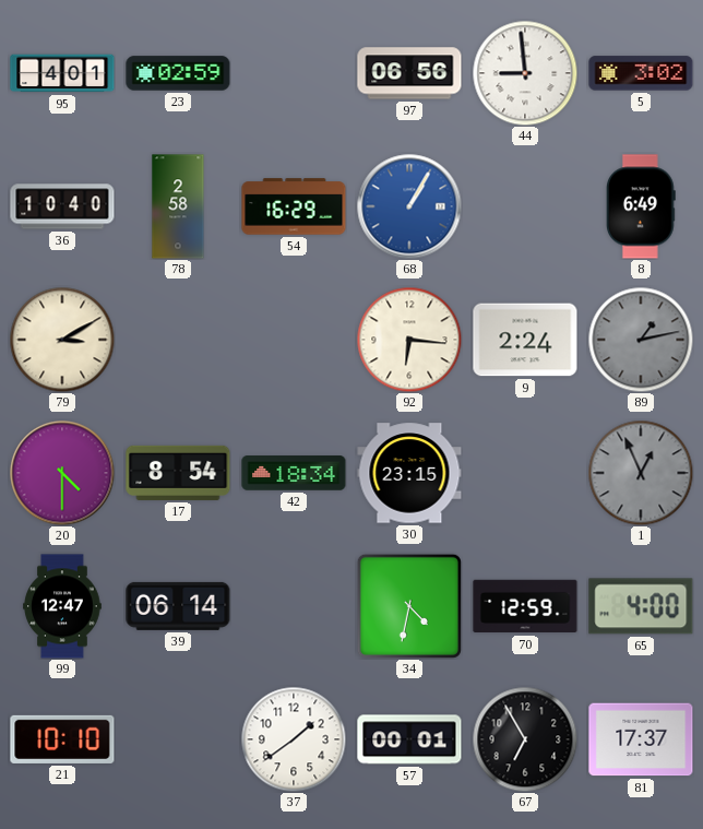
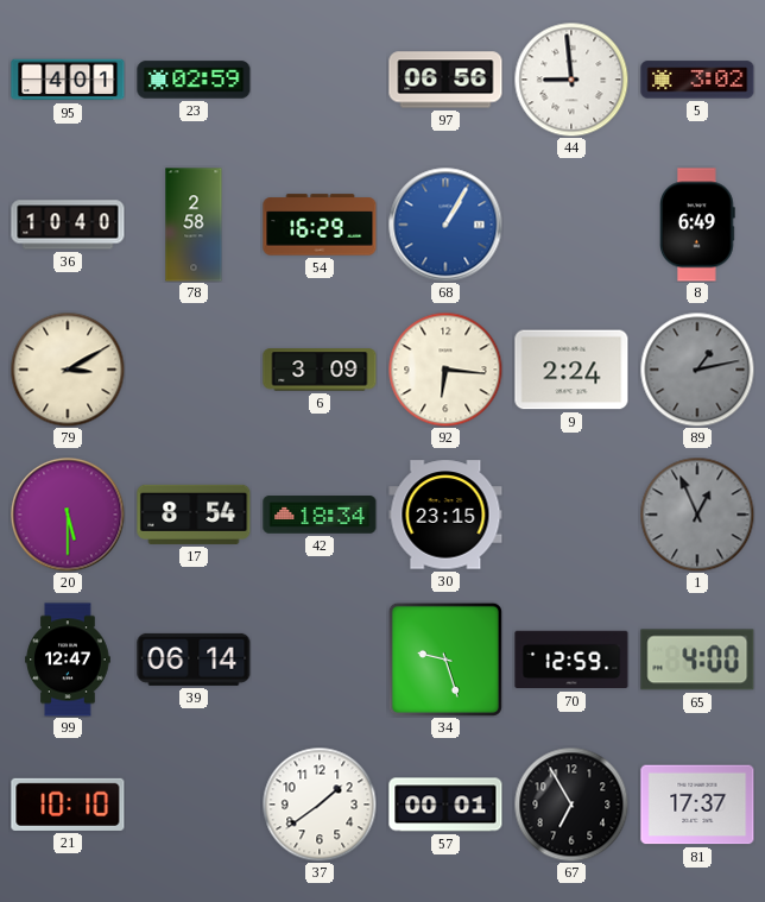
6: none -> 3:09 (320, 370)
20: 4:30 -> 5:30 (68, 515)
34: 4:32 -> 9:27 (445, 660)
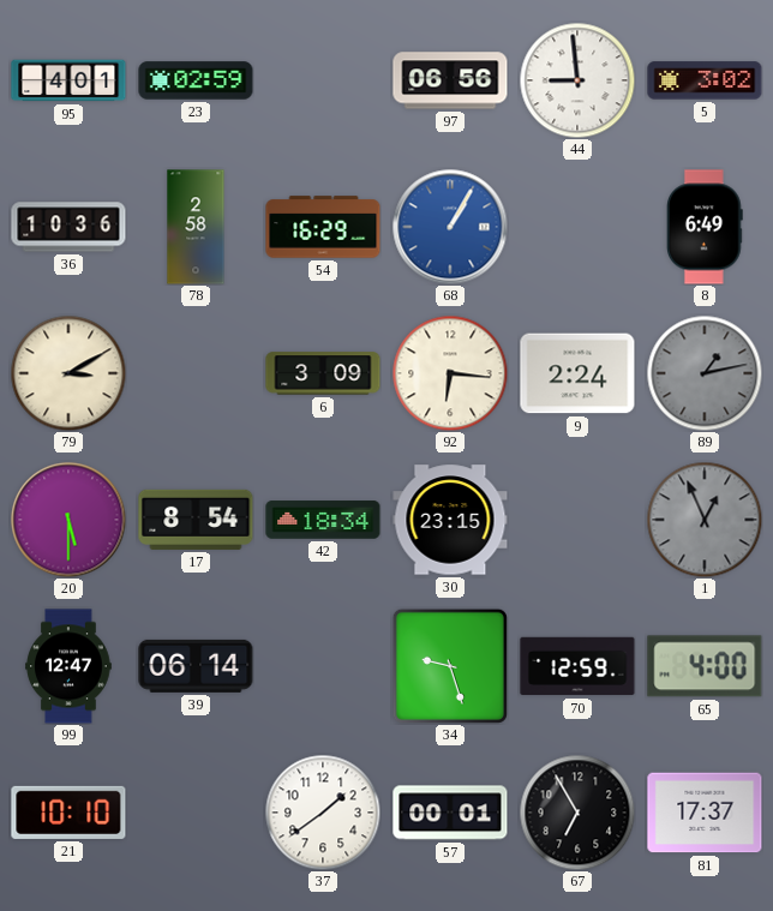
36: 10:40 -> 10:36 (68, 227)
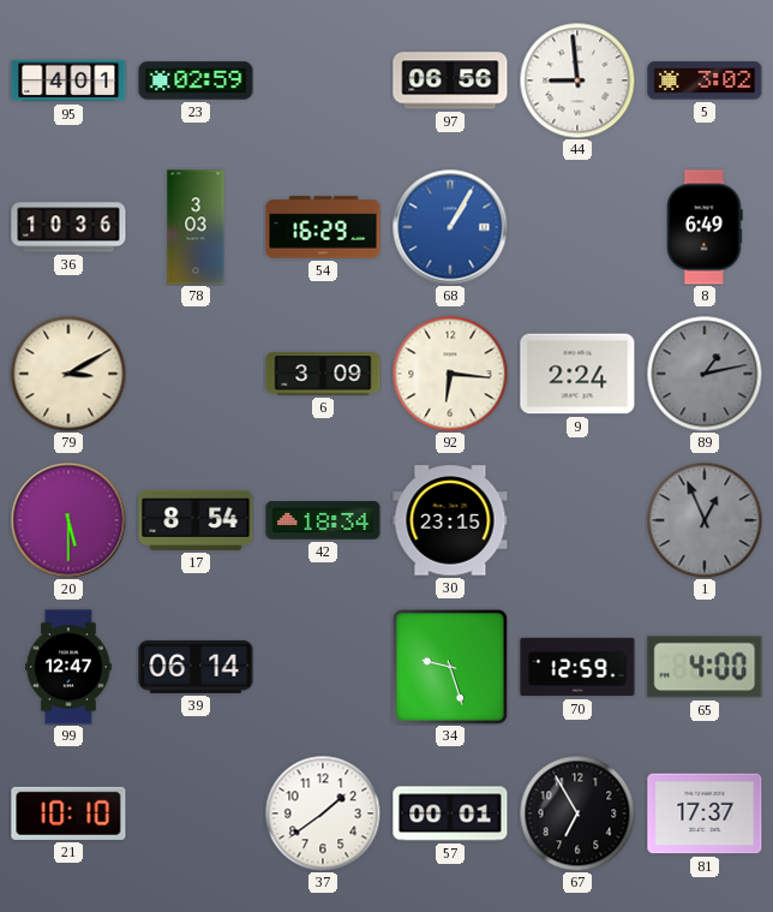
78: 2:58 -> 3:03 (196, 227)
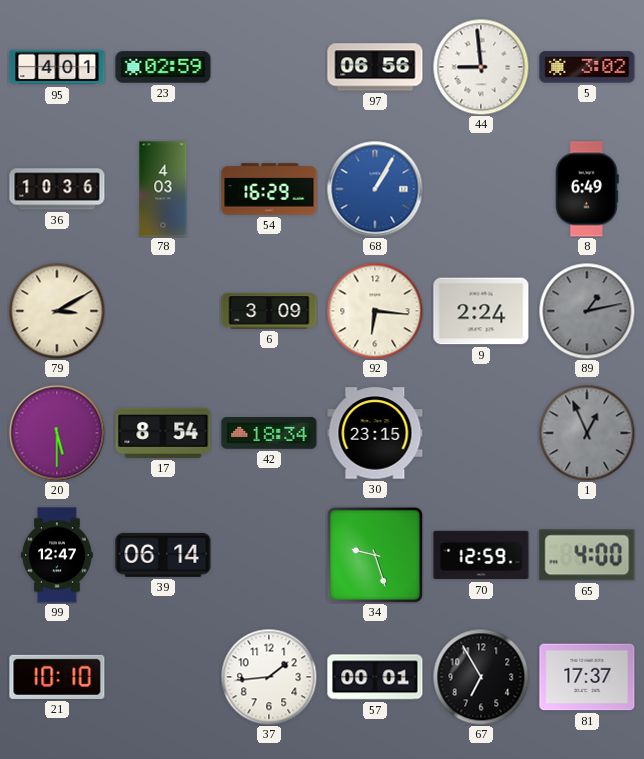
78: 3:03 -> 4:03 (163, 189)
37: 1:39 -> 1:44 (269, 677)
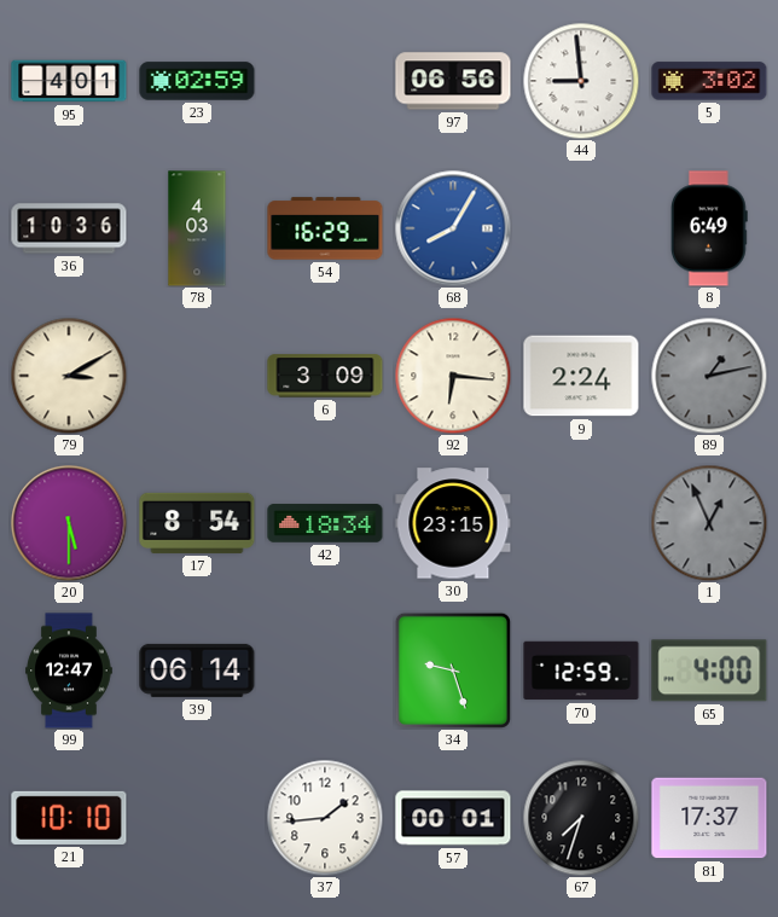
68: 1:05 -> 8:05 (453, 228)
67: 6:55 -> 7:33 (581, 818)
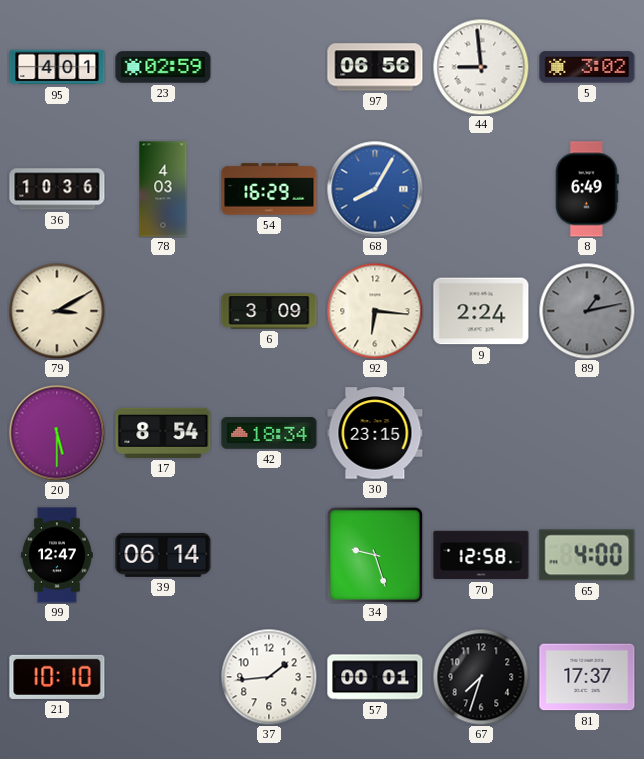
1: 12:56 -> none (709, 523)
70: 12:59 -> 12:58 (481, 555)
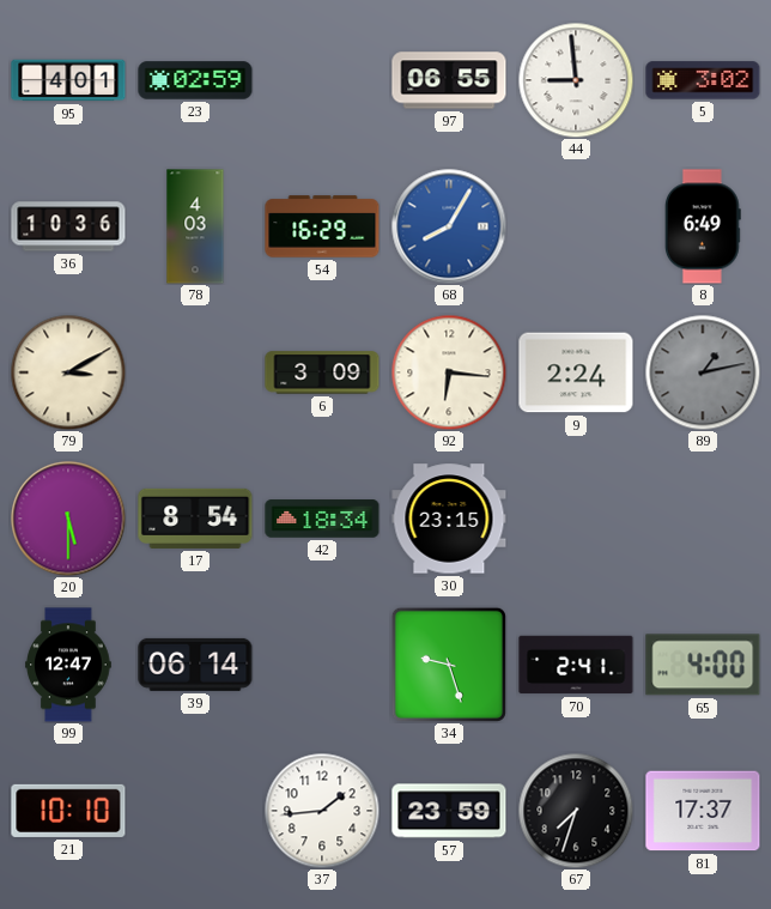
97: 06:56 -> 06:55 (449, 80)
70: 12:58 -> 2:41 (576, 665)
57: 00:01 -> 23:59 (449, 811)
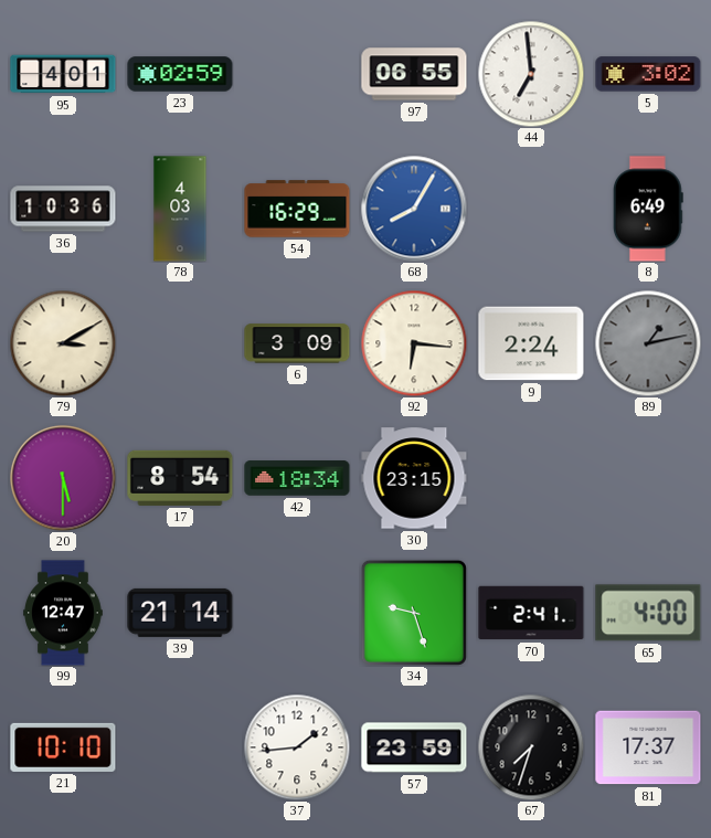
44: 8:59 -> 6:59 (531, 74)
39: 06:14 -> 21:14 (180, 613)
